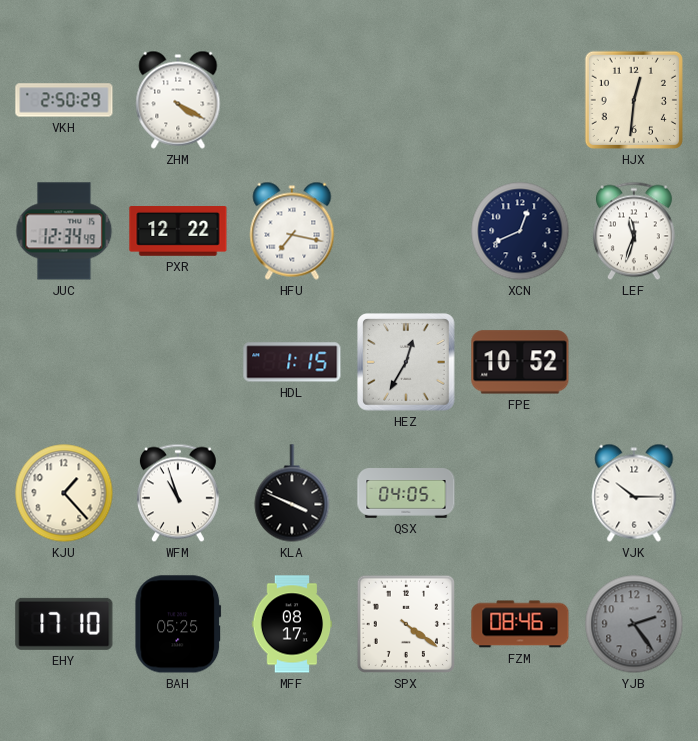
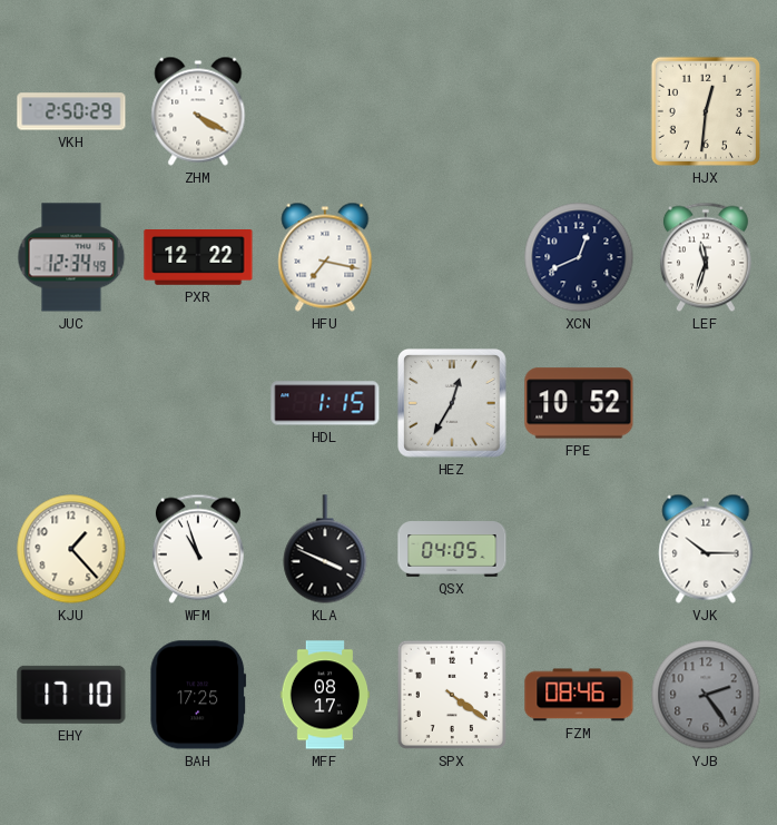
BAH: 05:25 -> 17:25 (198, 695)
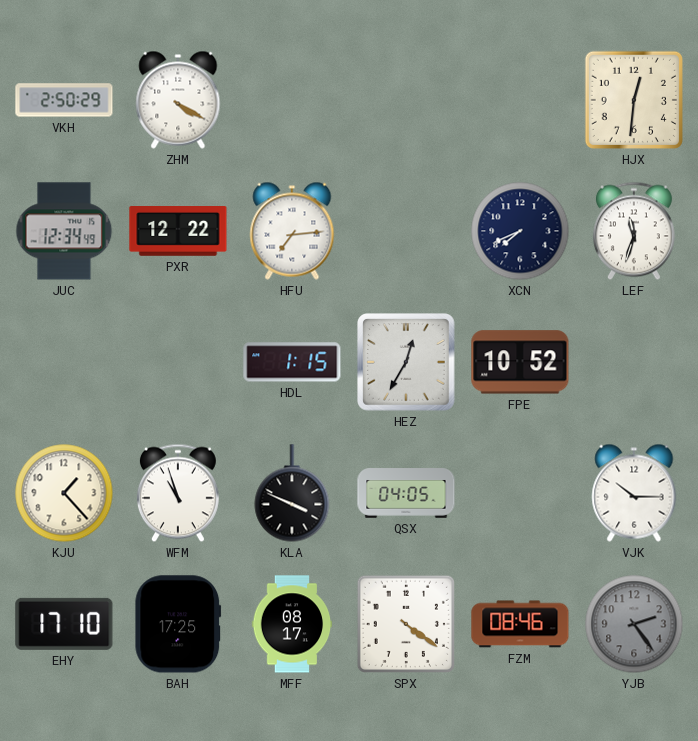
HFU: 7:17 -> 7:14 (292, 231)
XCN: 12:41 -> 7:41 (520, 231)
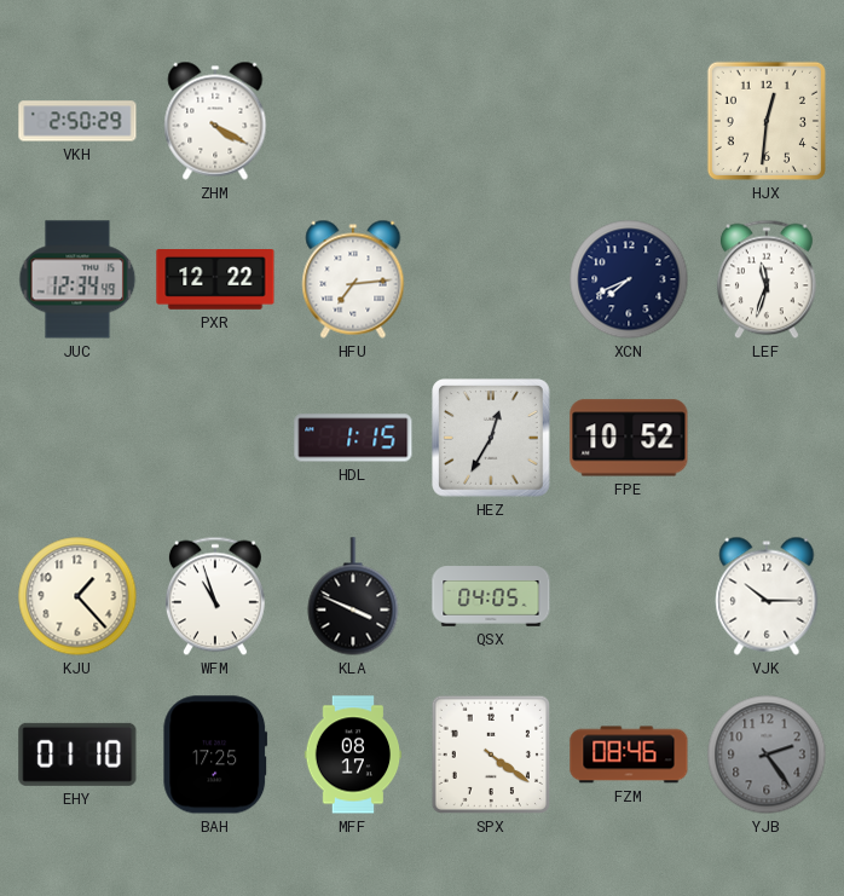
EHY: 17:10 -> 01:10 (77, 755)
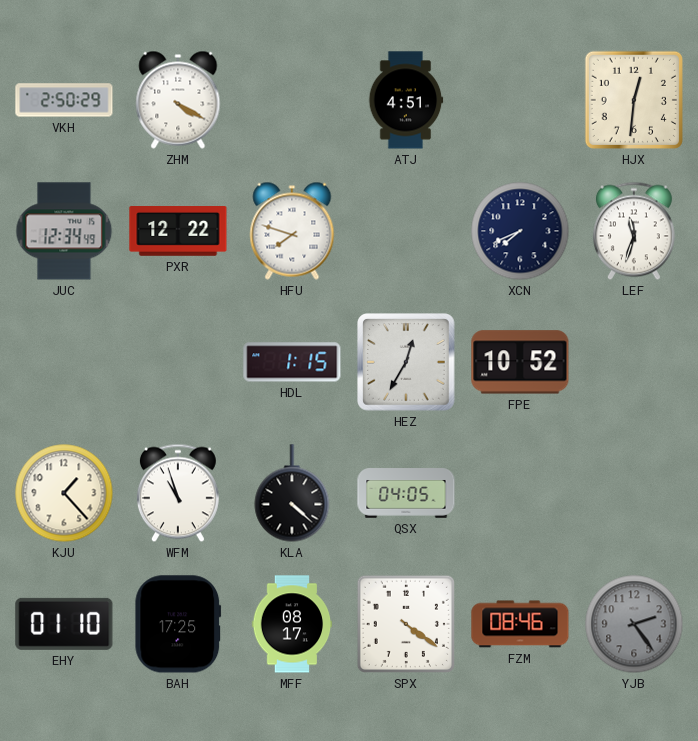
ATJ: none -> 4:51 (406, 100)
HFU: 7:14 -> 7:48 (292, 231)
KLA: 3:49 -> 4:22 (292, 493)
VJK: 10:15 -> none (767, 596)
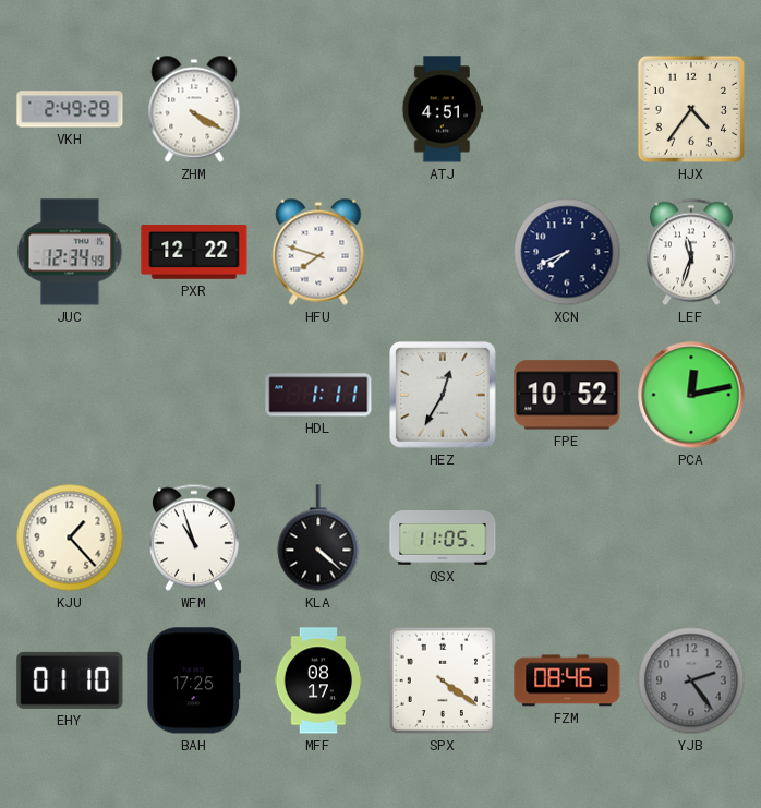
VKH: 2:50 -> 2:49 (70, 109)
HJX: 12:31 -> 4:36 (691, 109)
HDL: 1:15 -> 1:11 (318, 395)
PCA: none -> 12:13 (691, 395)
QSX: 04:05 -> 11:05 (443, 538)
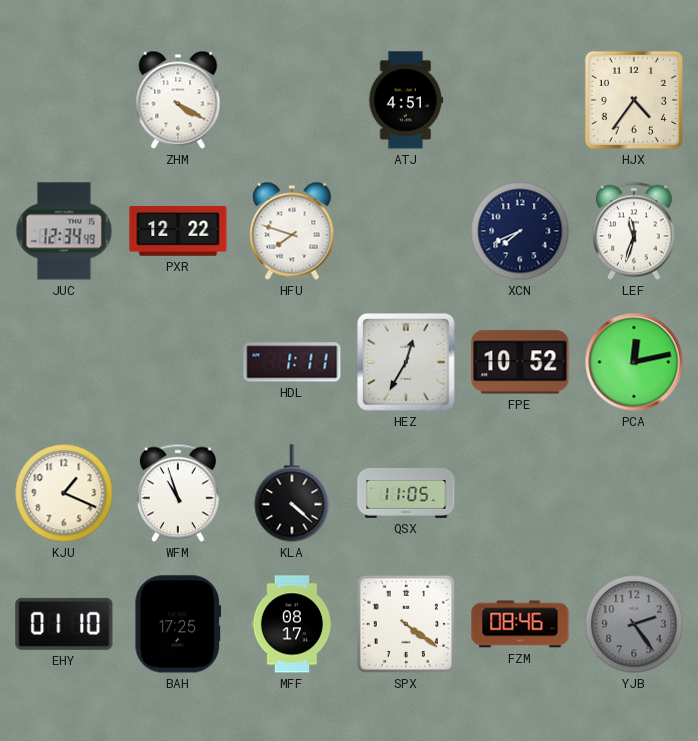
VKH: 2:49 -> none (70, 109)
KJU: 1:23 -> 1:19 (64, 493)
